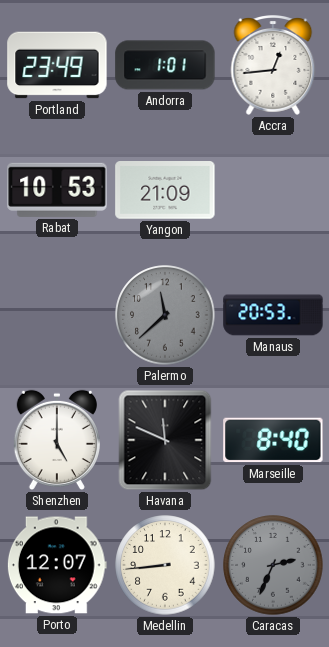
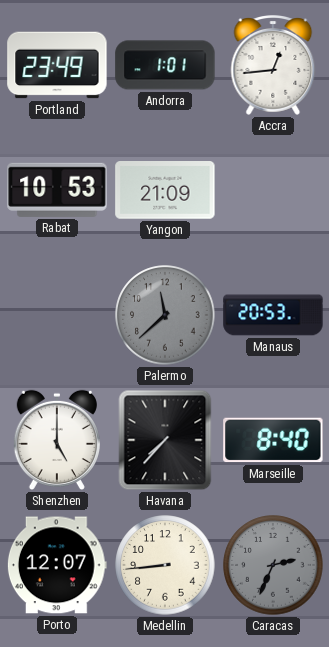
Havana: 11:49 -> 7:37 (165, 440)
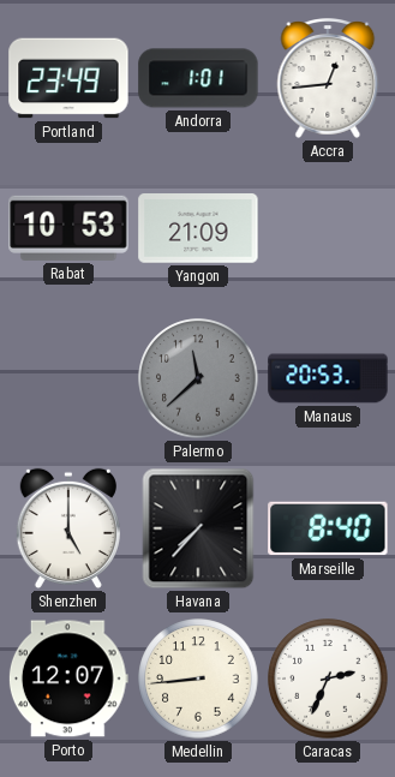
Caracas dial: grey -> white (328, 679)
